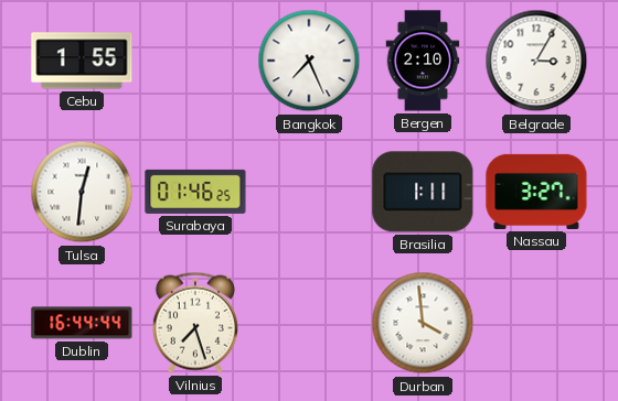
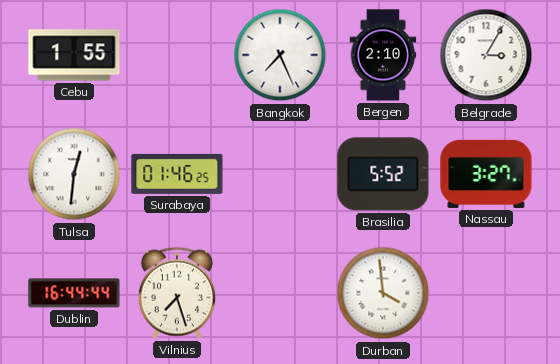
Brasilia: 1:11 -> 5:52 (383, 174)
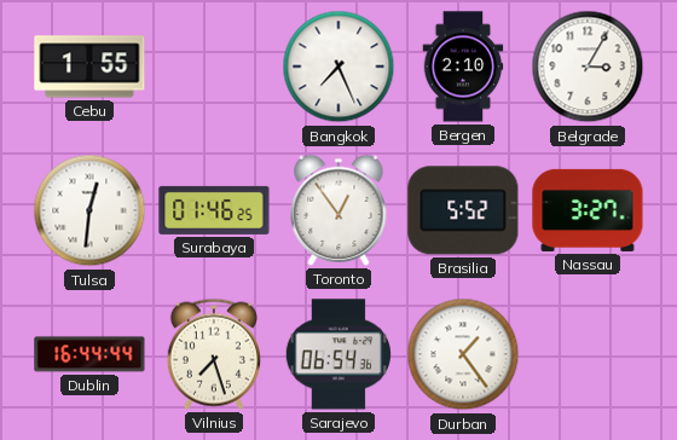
Toronto: none -> 12:54 (338, 210)
Sarajevo: none -> 06:54 (338, 354)
Durban: 3:59 -> 1:24 (463, 354)
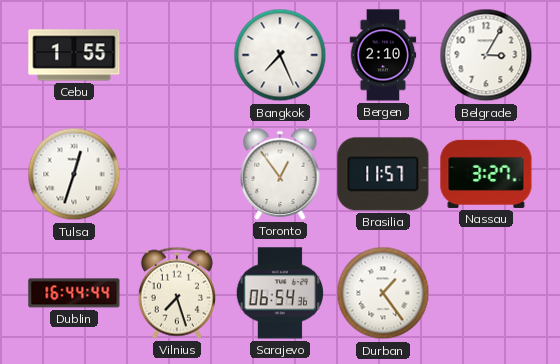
Tulsa: 12:31 -> 12:33 (74, 174)
Surabaya: 01:46 -> none (214, 210)
Brasilia: 5:52 -> 11:57 (383, 174)
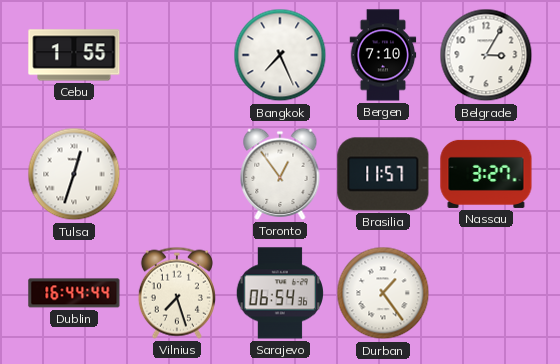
Bergen: 2:10 -> 7:10 (383, 55)
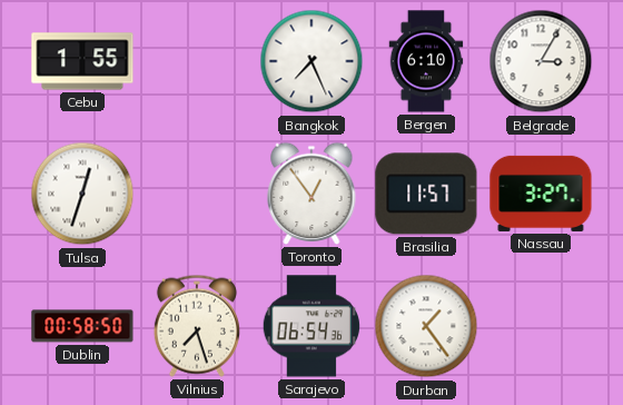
Bergen: 7:10 -> 6:10 (426, 61)
Dublin: 16:44 -> 00:58 (82, 326)
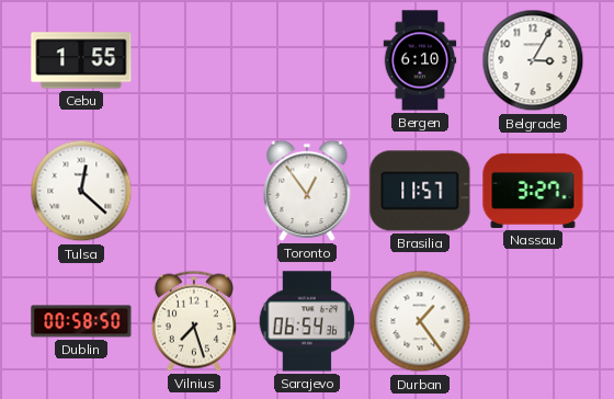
Bangkok: 7:26 -> none (311, 61)
Tulsa: 12:33 -> 12:22 (81, 191)
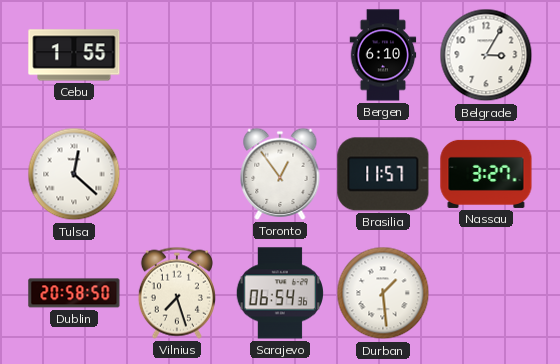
Dublin: 00:58 -> 20:58 (74, 293)
Durban: 1:24 -> 1:29 (383, 293)
